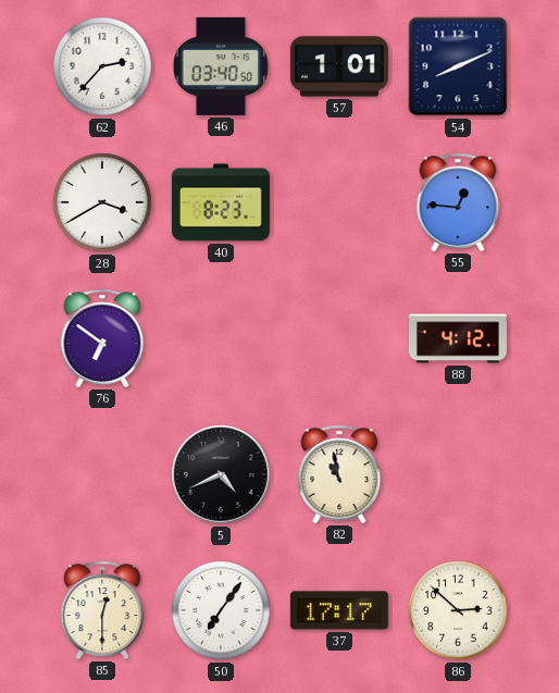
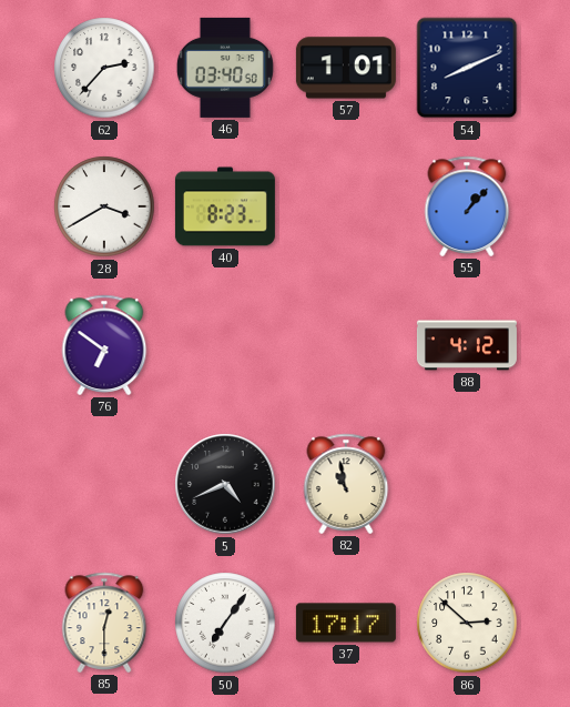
55: 12:46 -> 1:07 (467, 206)
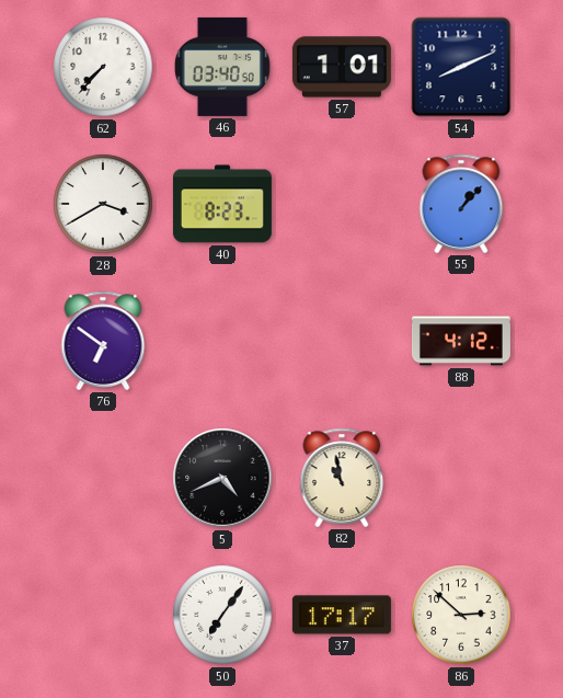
62: 2:37 -> 7:37 (103, 67)
85: 12:30 -> none (104, 623)
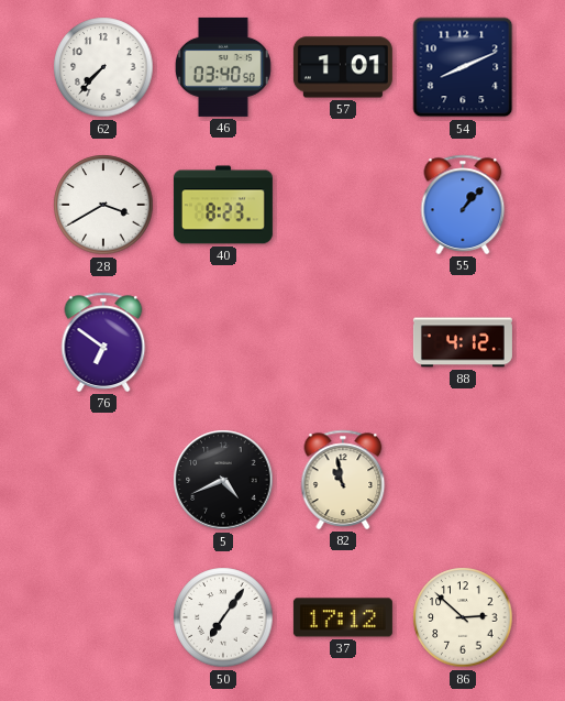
37: 17:17 -> 17:12 (343, 617)
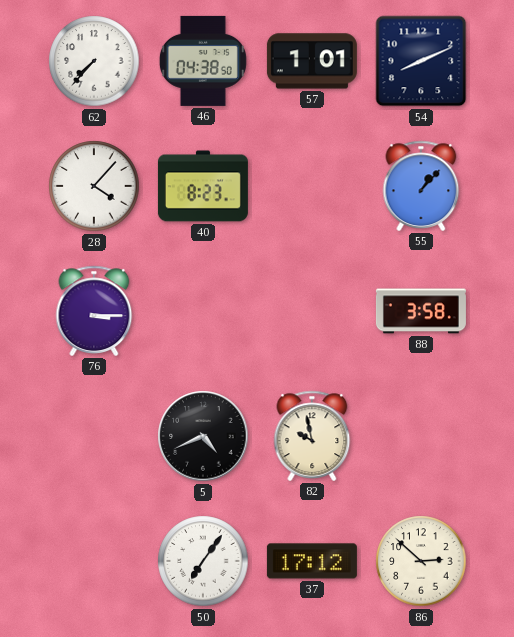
46: 03:40 -> 04:38 (203, 61)
28: 3:40 -> 4:07 (94, 186)
76: 6:51 -> 3:15 (94, 311)
88: 4:12 -> 3:58 (421, 311)
82: 10:58 -> 9:58 (312, 436)
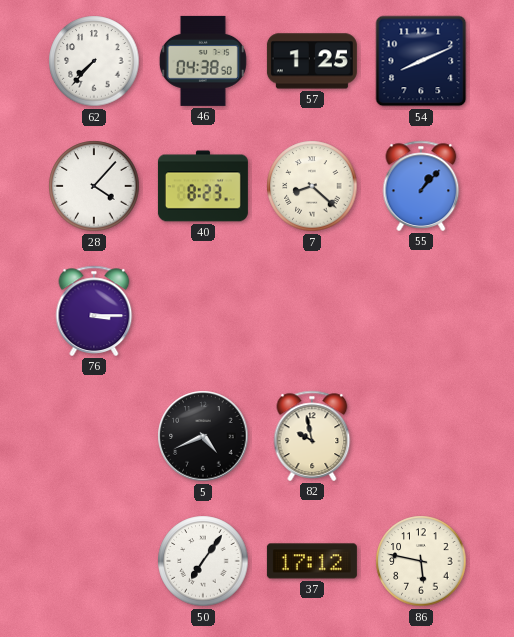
57: 1:01 -> 1:25 (312, 61)
7: none -> 8:22 (312, 186)
88: 3:58 -> none (421, 311)
86: 2:52 -> 5:47 (421, 561)
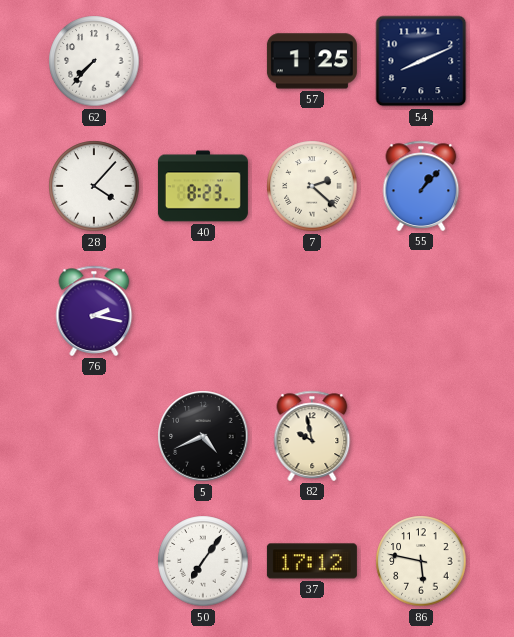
46: 04:38 -> none (203, 61)
7: 8:22 -> 2:22 (312, 186)
76: 3:15 -> 2:17 (94, 311)
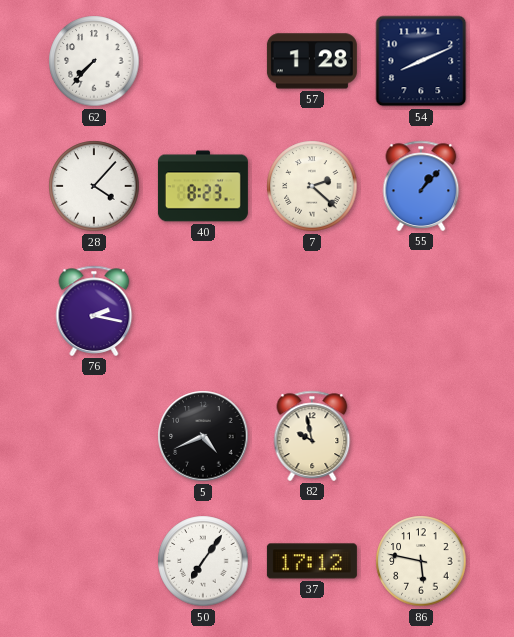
57: 1:25 -> 1:28 (312, 61)
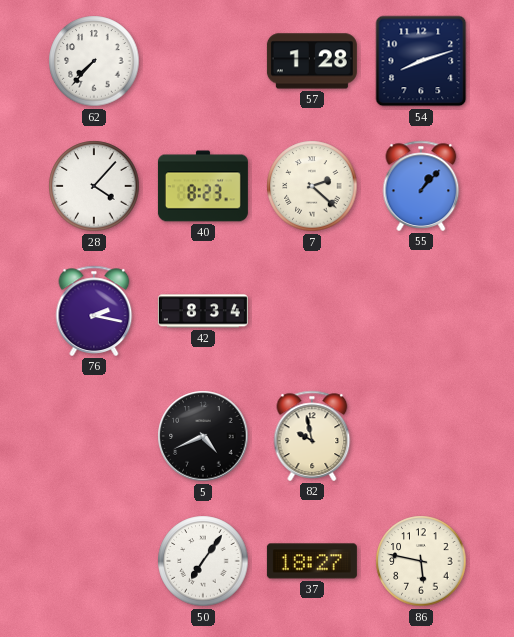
54: 8:11 -> 8:12 (421, 61)
42: none -> 8:34 (203, 311)
37: 17:12 -> 18:27 (312, 561)
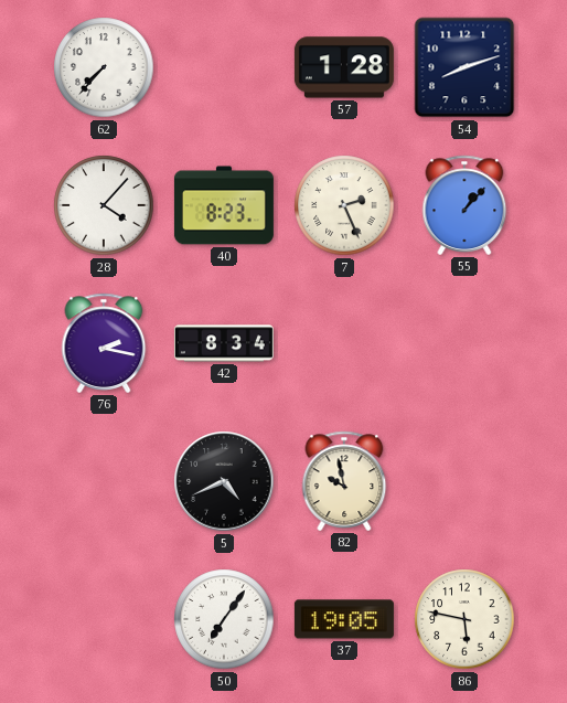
7: 2:22 -> 2:26 (344, 205)
37: 18:27 -> 19:05 (344, 619)
